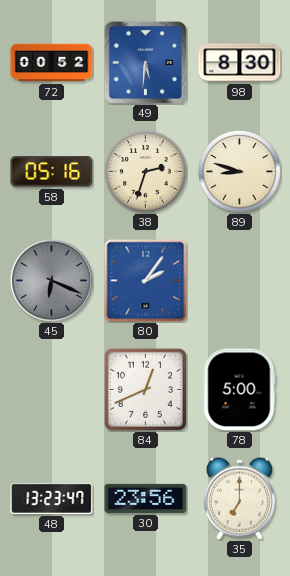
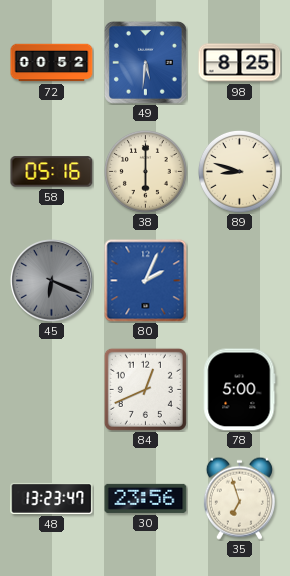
98: 8:30 -> 8:25 (240, 63)
38: 2:33 -> 6:00 (145, 171)
80: 2:06 -> 2:04 (146, 281)
35: 7:00 -> 6:57 (239, 498)
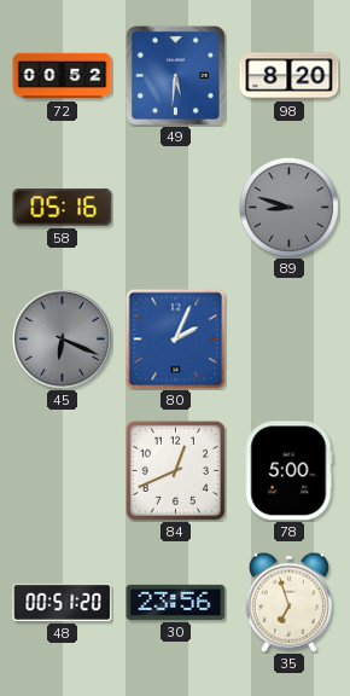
98: 8:25 -> 8:20 (290, 76)
38: 6:00 -> none (145, 171)
89 dial: cream -> grey (288, 207)
48: 13:23 -> 00:51 (63, 602)
